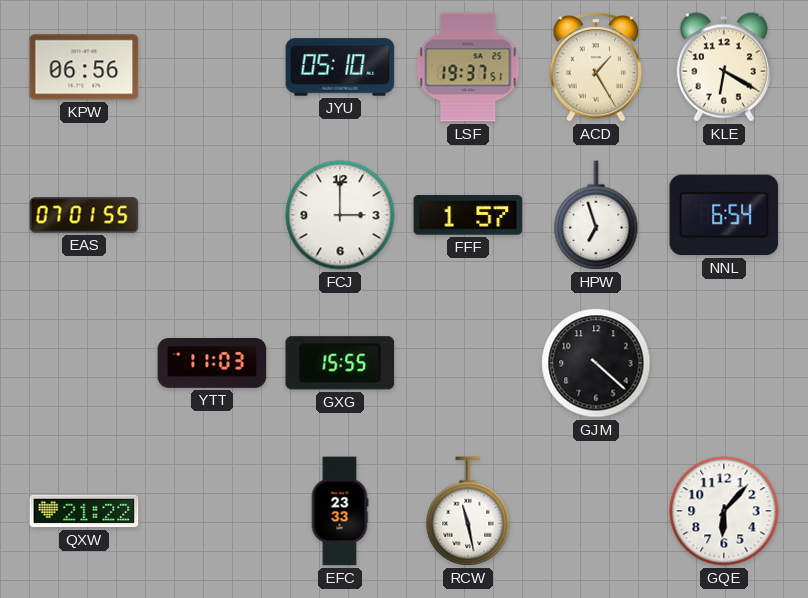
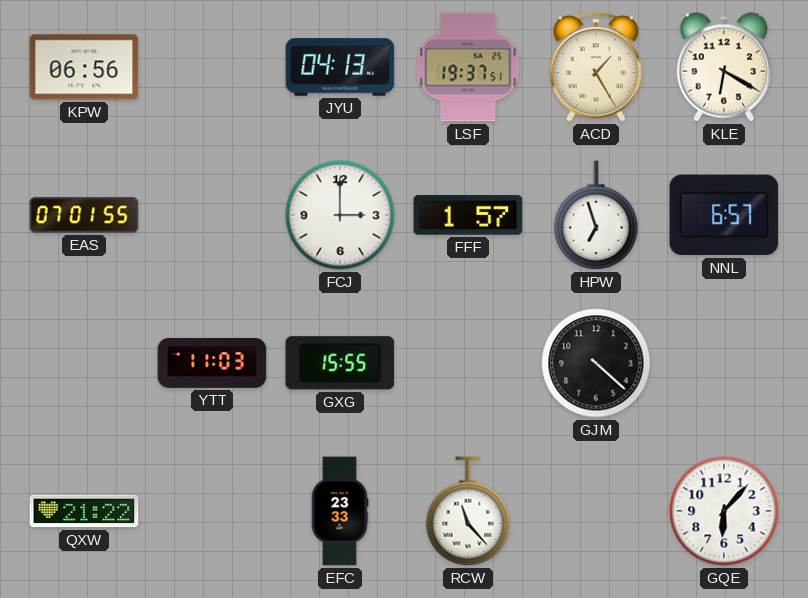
JYU: 05:10 -> 04:13 (340, 67)
NNL: 6:54 -> 6:57 (724, 215)
RCW: 11:28 -> 11:23 (468, 511)
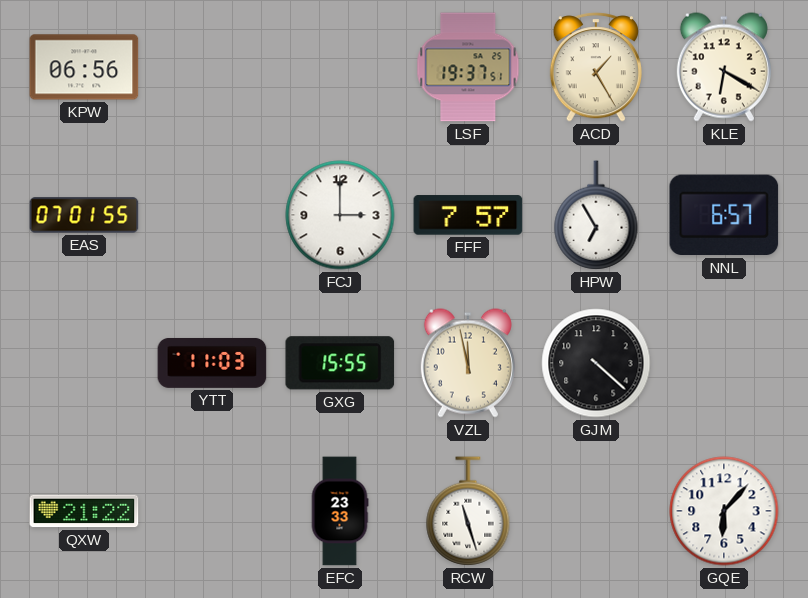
JYU: 04:13 -> none (340, 67)
FFF: 1:57 -> 7:57 (468, 215)
HPW: 6:57 -> 6:55 (596, 215)
VZL: none -> 11:58 (468, 363)
RCW: 11:23 -> 11:27 (468, 511)
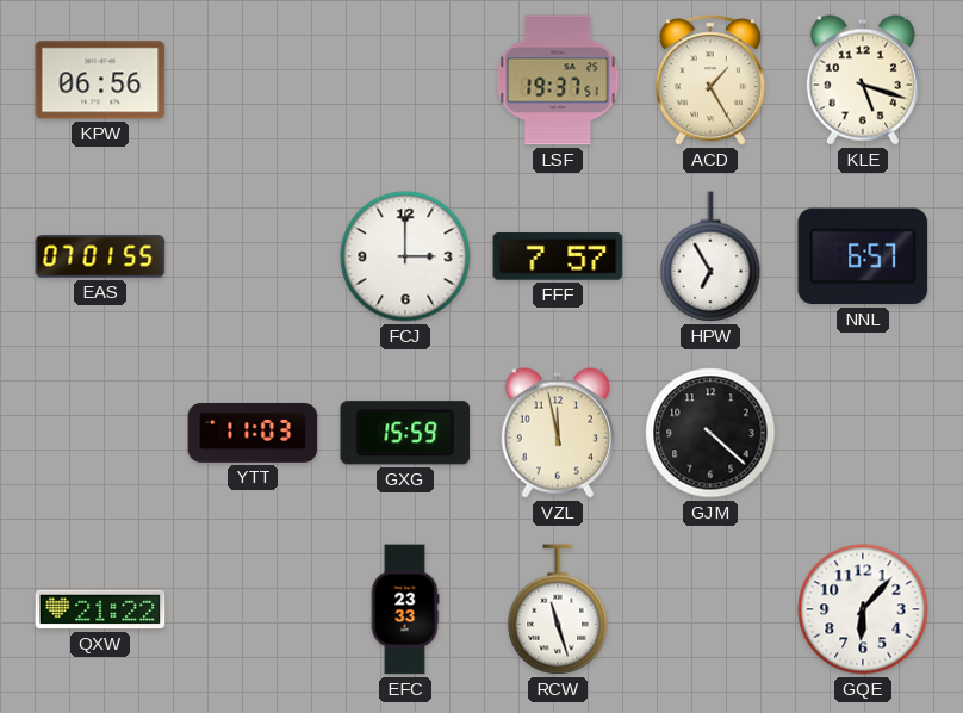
KLE: 6:20 -> 5:18 (863, 80)
GXG: 15:55 -> 15:59 (405, 433)
